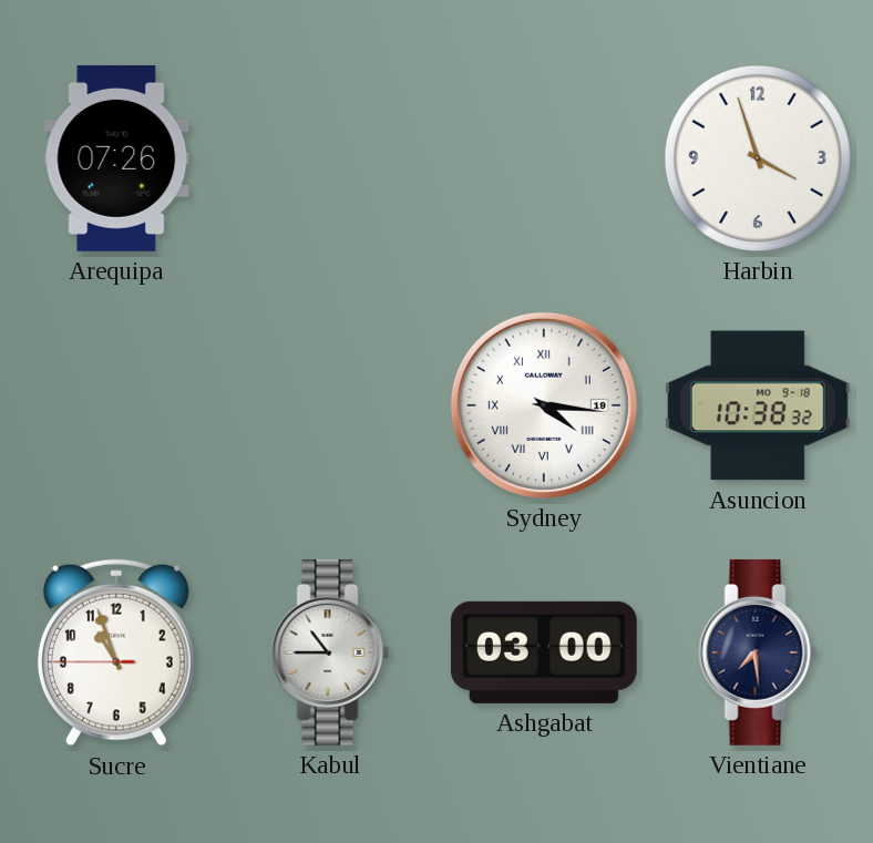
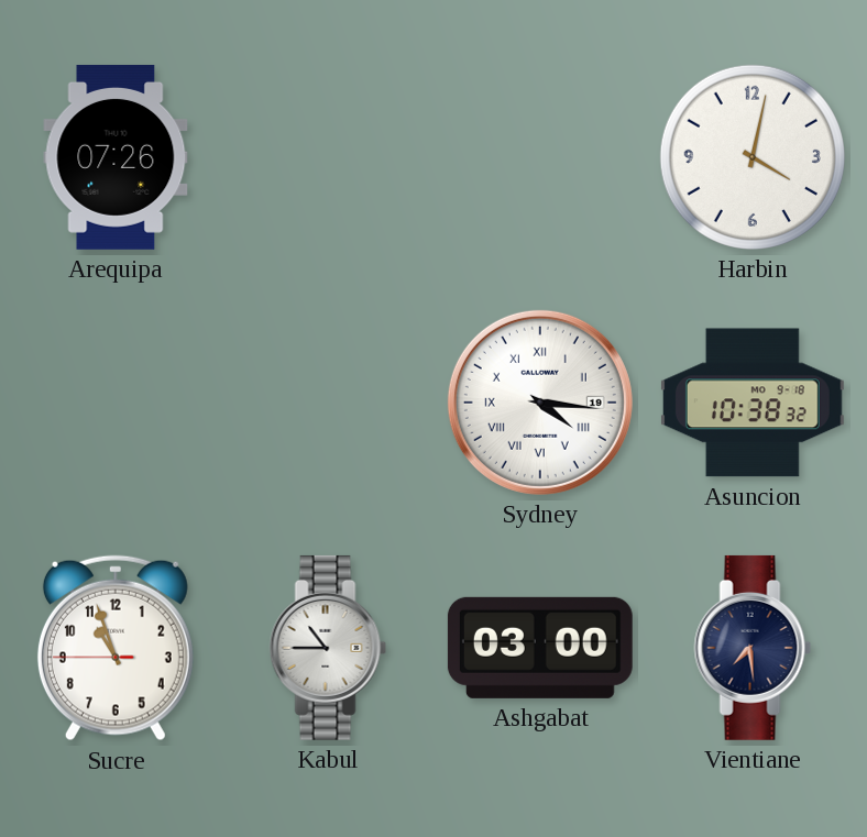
Harbin: 3:57 -> 4:02 (753, 157)
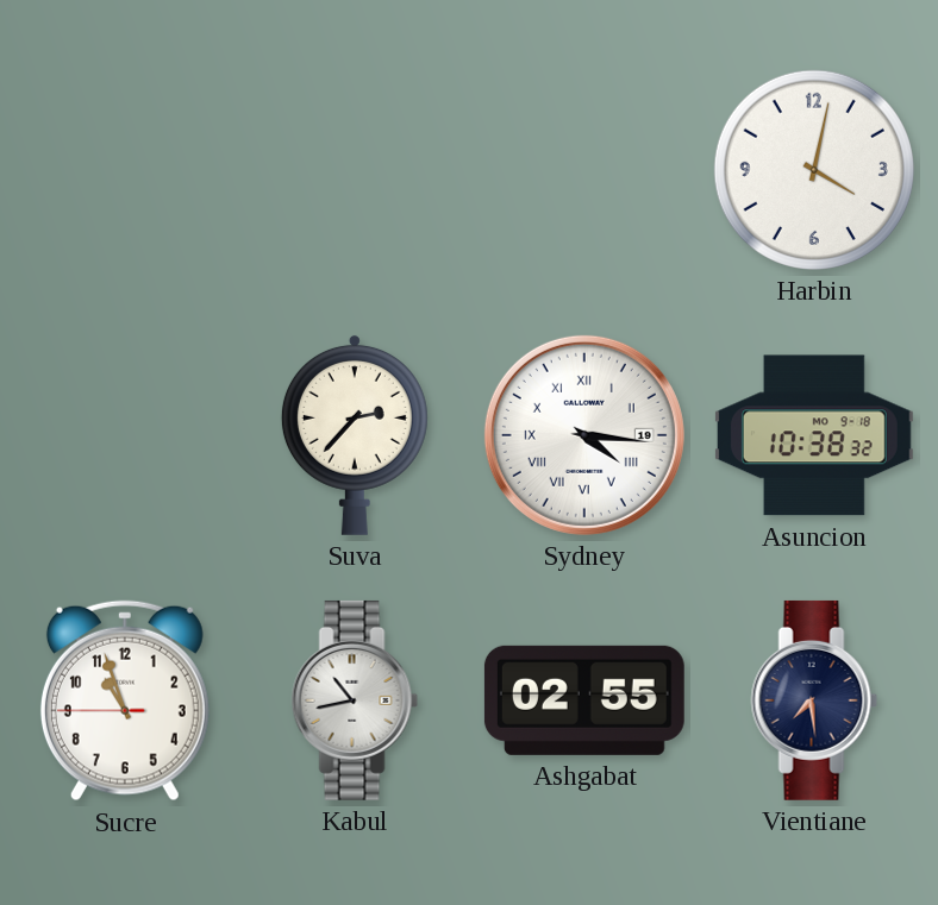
Arequipa: 07:26 -> none (116, 157)
Suva: none -> 2:37 (355, 434)
Kabul: 10:45 -> 10:43 (355, 700)
Ashgabat: 03:00 -> 02:55 (584, 700)
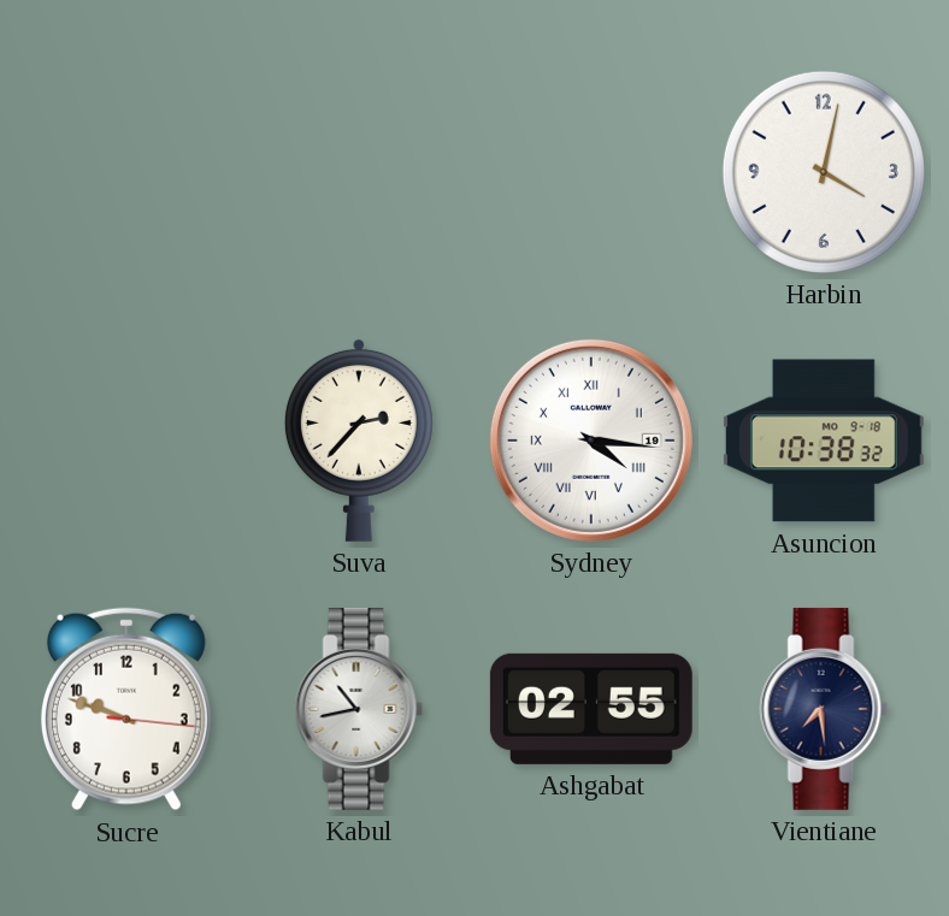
Sucre: 10:56 -> 9:48 (126, 709)
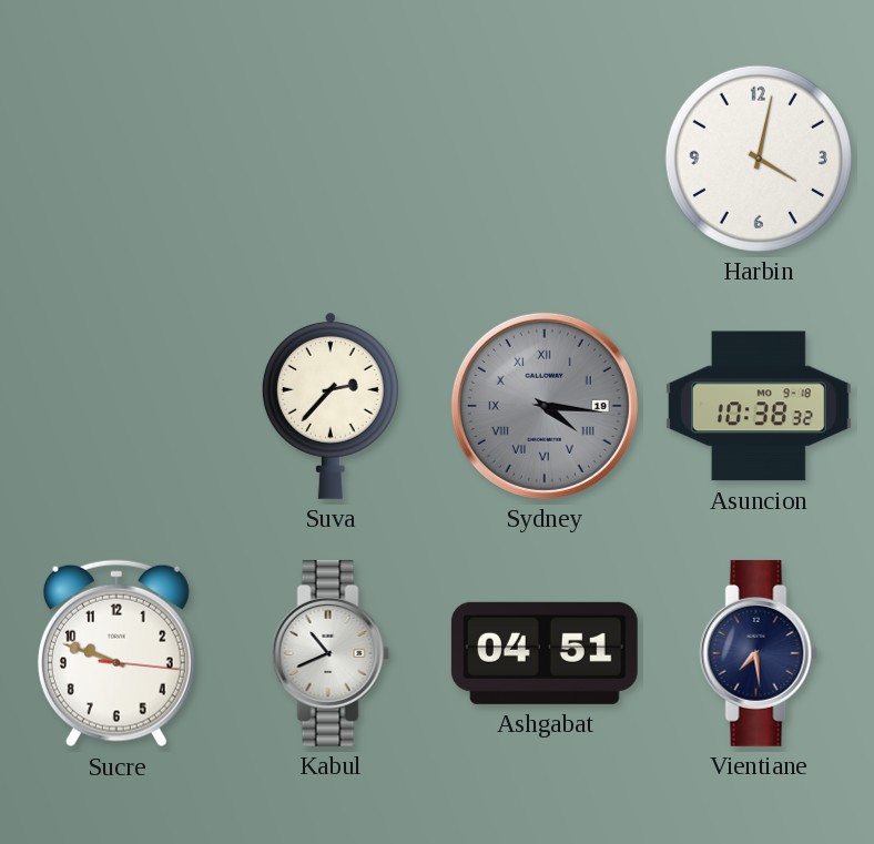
Sydney dial: white -> grey (545, 406)
Kabul: 10:43 -> 10:41 (331, 653)
Ashgabat: 02:55 -> 04:51 (545, 653)
